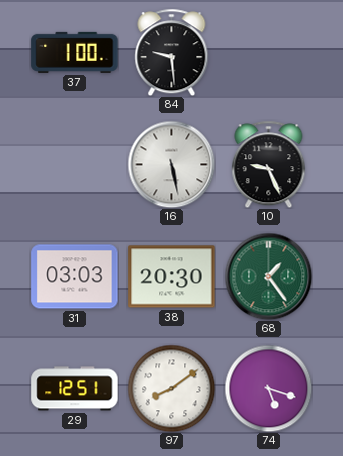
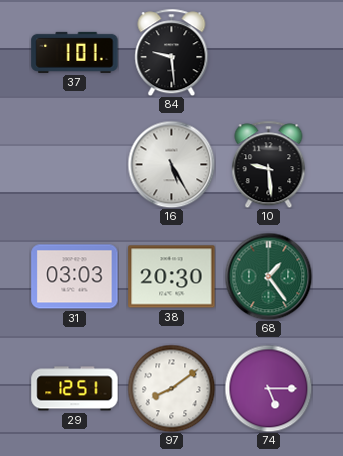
37: 1:00 -> 1:01 (75, 52)
16: 5:28 -> 5:25 (171, 164)
10: 9:26 -> 9:29 (269, 164)
74: 5:18 -> 5:15 (268, 388)
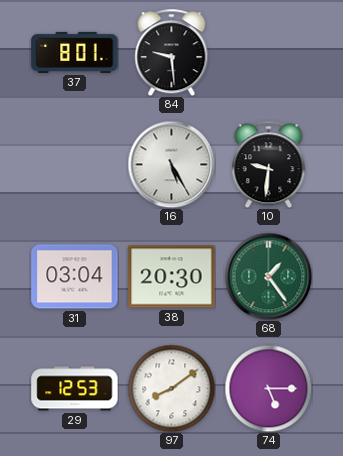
37: 1:01 -> 8:01 (75, 52)
10: 9:29 -> 9:31 (269, 164)
31: 03:03 -> 03:04 (75, 277)
29: 12:51 -> 12:53 (75, 389)
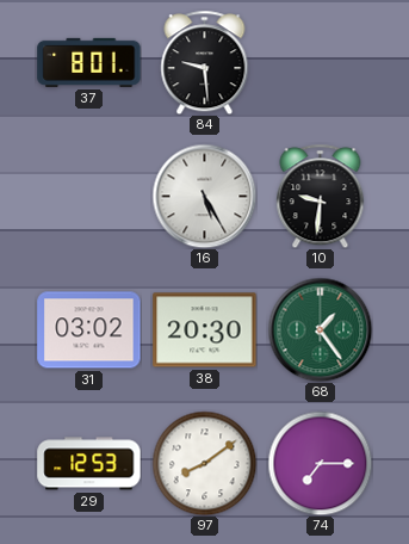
31: 03:04 -> 03:02 (89, 330)
74: 5:15 -> 7:15 (320, 463)
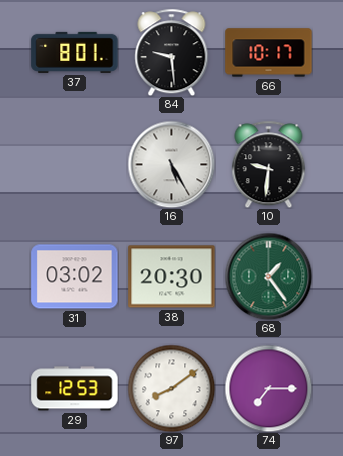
66: none -> 10:17 (269, 53)
